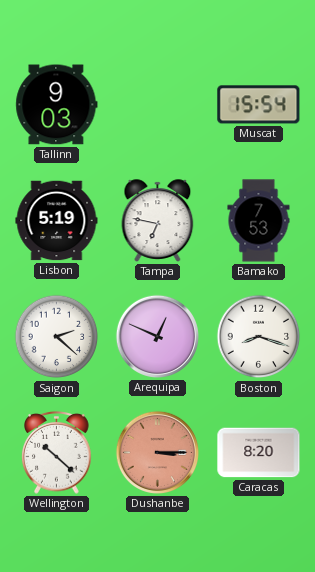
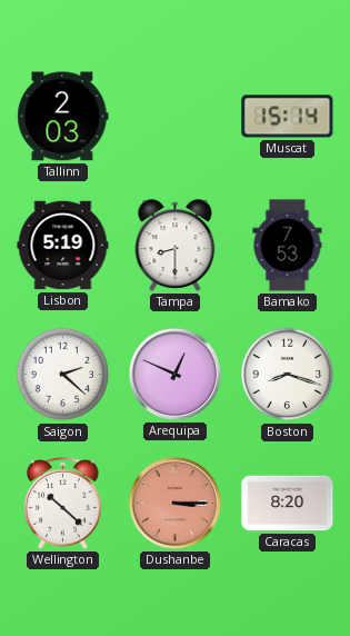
Tallinn: 9:03 -> 2:03 (63, 117)
Muscat: 15:54 -> 15:14 (288, 117)
Tampa: 6:47 -> 8:30 (176, 246)
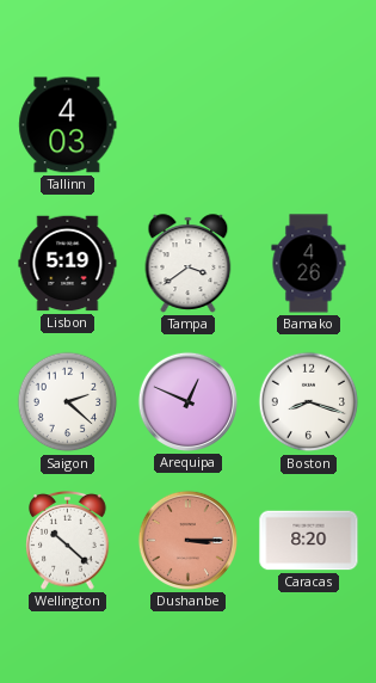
Tallinn: 2:03 -> 4:03 (68, 125)
Muscat: 15:14 -> none (288, 117)
Tampa: 8:30 -> 3:39 (189, 264)
Bamako: 7:53 -> 4:26 (309, 264)
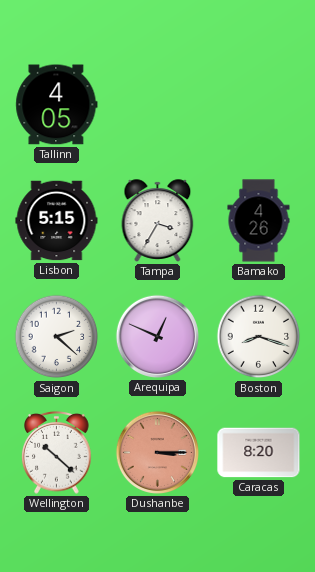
Tallinn: 4:03 -> 4:05 (57, 105)
Lisbon: 5:19 -> 5:15 (57, 221)
Tampa: 3:39 -> 3:35 (158, 221)
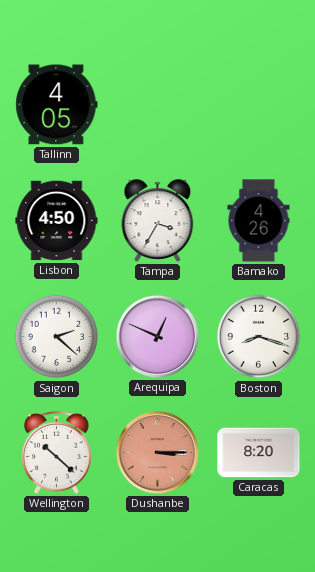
Lisbon: 5:15 -> 4:50 (57, 221)
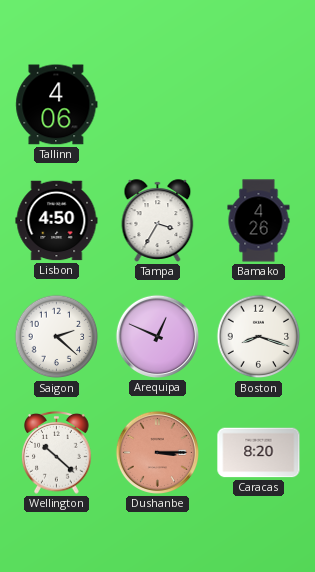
Tallinn: 4:05 -> 4:06 (57, 105)
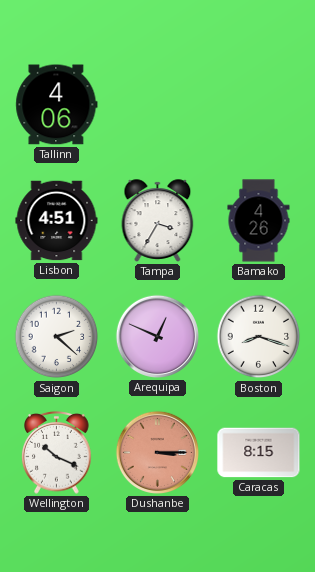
Lisbon: 4:50 -> 4:51 (57, 221)
Wellington: 10:22 -> 10:19 (57, 453)
Caracas: 8:20 -> 8:15 (259, 453)
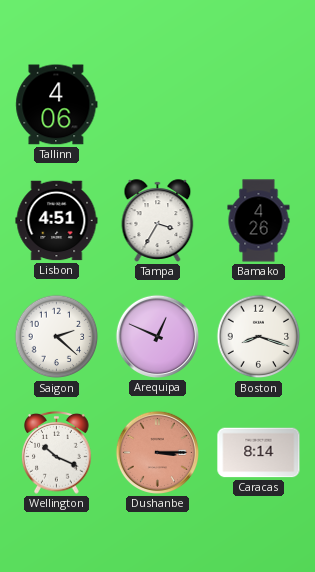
Caracas: 8:15 -> 8:14 (259, 453)
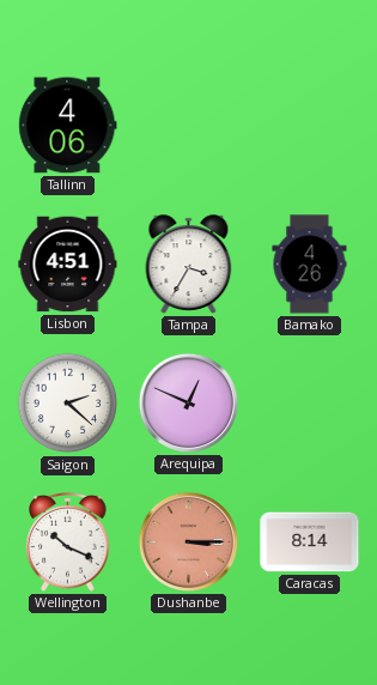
Boston: 8:18 -> none (259, 337)
